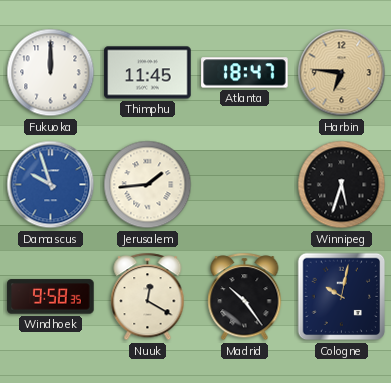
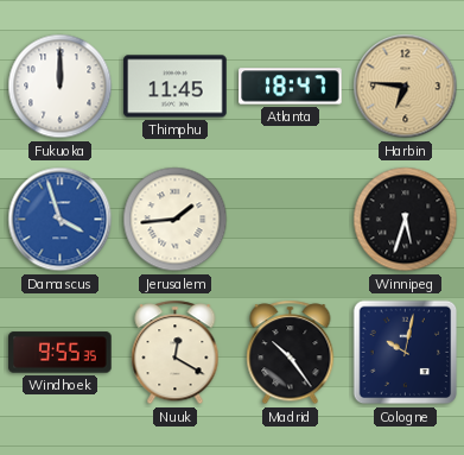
Damascus: 9:57 -> 3:57 (61, 220)
Windhoek: 9:58 -> 9:55 (61, 353)
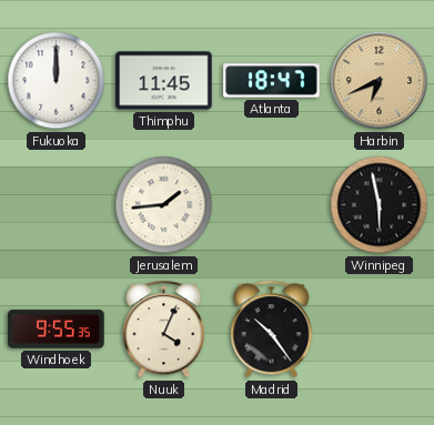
Harbin: 6:46 -> 6:41 (380, 81)
Damascus: 3:57 -> none (61, 220)
Winnipeg: 5:33 -> 5:58 (380, 205)
Nuuk: 12:20 -> 4:04 (164, 330)
Cologne: 10:02 -> none (406, 353)
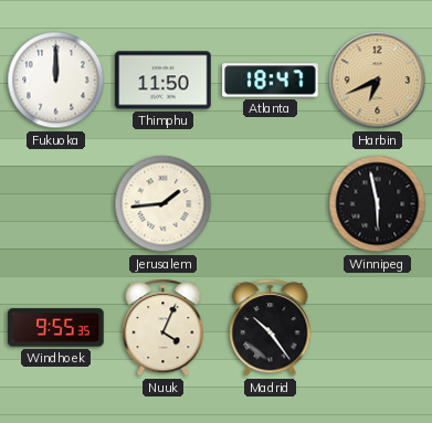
Thimphu: 11:45 -> 11:50 (164, 81)
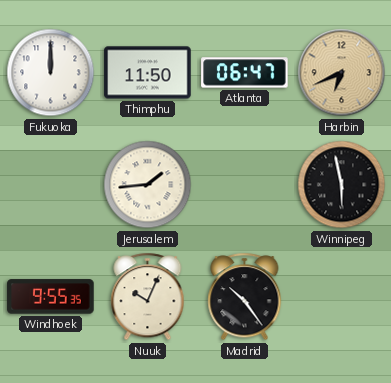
Atlanta: 18:47 -> 06:47 (245, 73)
Nuuk: 4:04 -> 10:04 (148, 297)
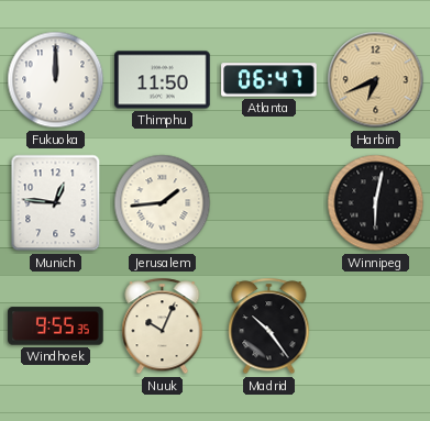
Munich: none -> 12:46 (56, 203)
Winnipeg: 5:58 -> 6:02 (376, 203)
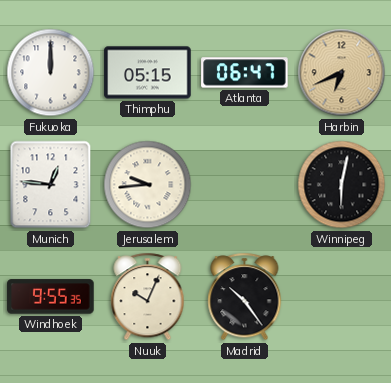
Thimphu: 11:50 -> 05:15 (148, 73)
Jerusalem: 1:44 -> 9:44 (148, 185)
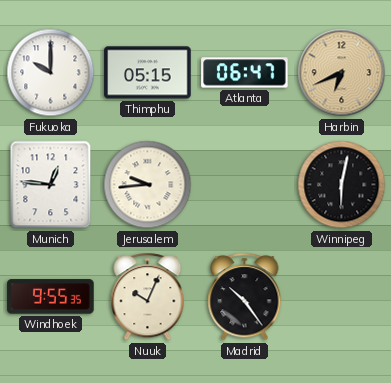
Fukuoka: 12:00 -> 10:00 (51, 73)
